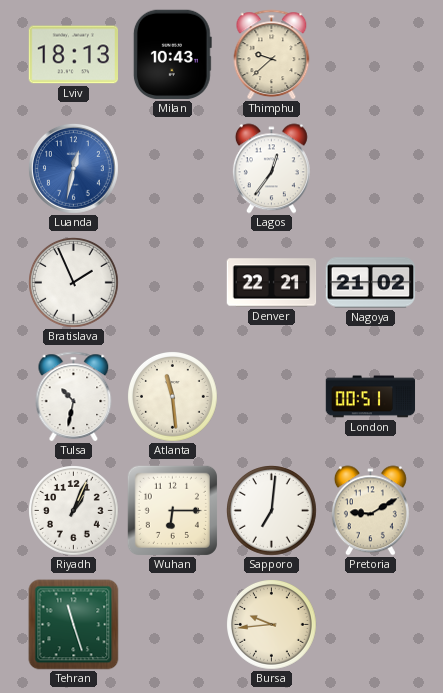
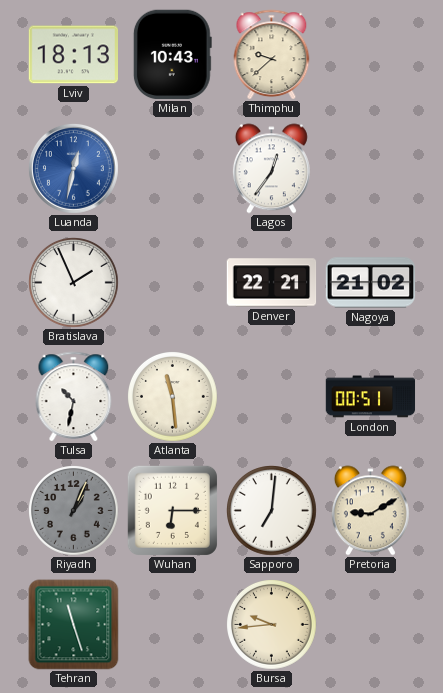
Riyadh dial: white -> grey (74, 511)
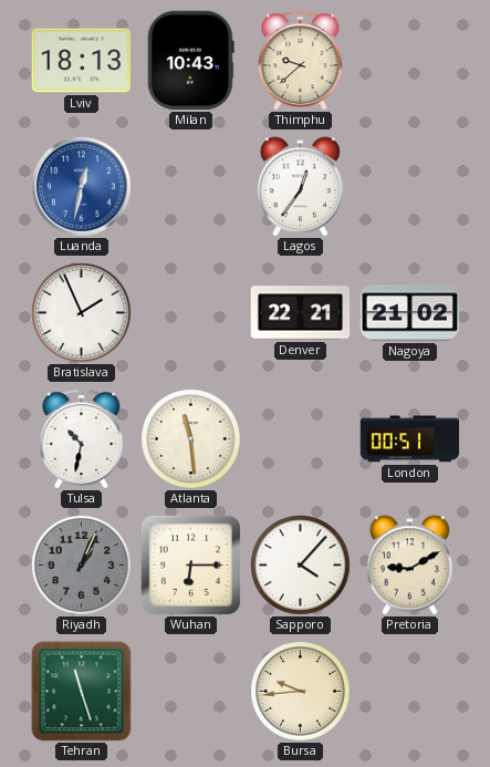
Sapporo: 7:01 -> 4:07 (301, 566)
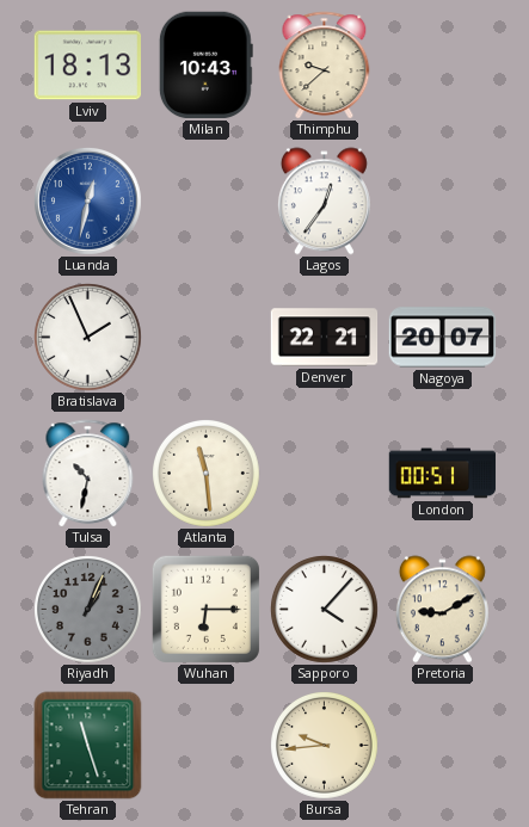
Nagoya: 21:02 -> 20:07 (443, 338)
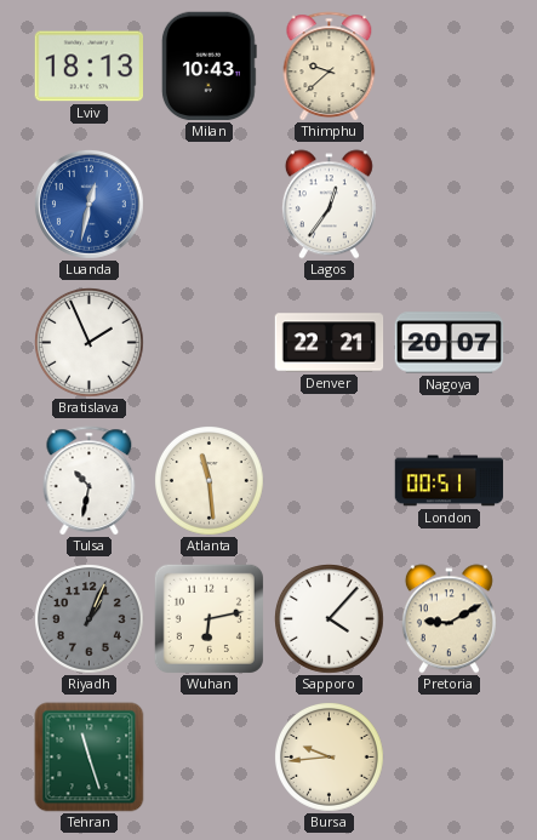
Wuhan: 6:15 -> 6:13 (208, 618)
